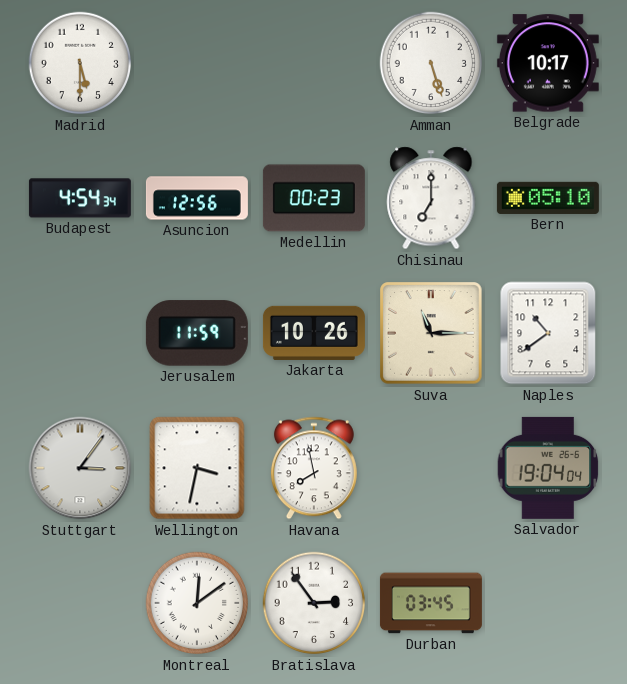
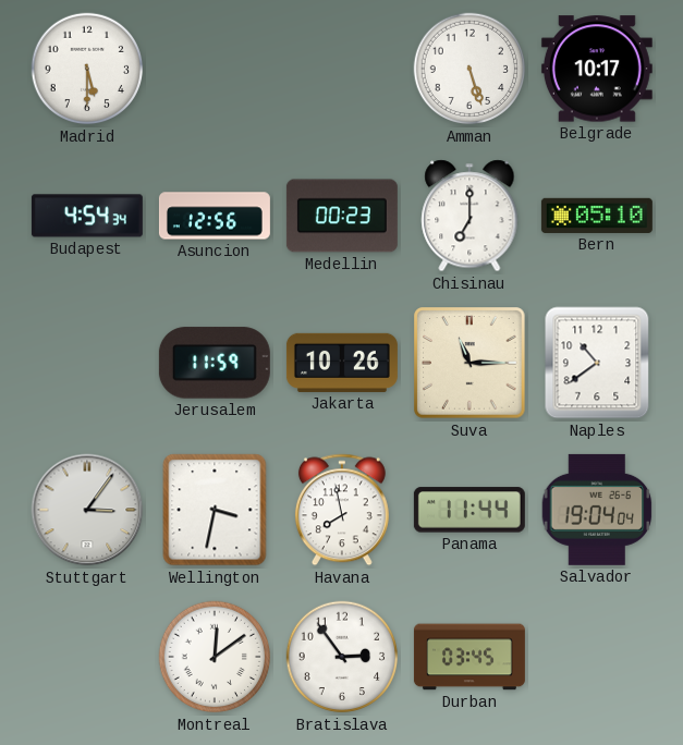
Panama: none -> 11:44 (469, 510)
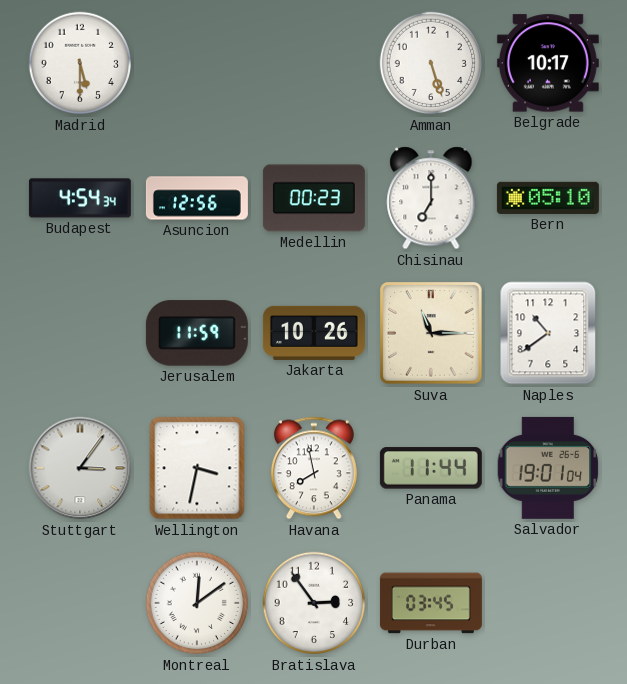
Salvador: 19:04 -> 19:01 (548, 468)
